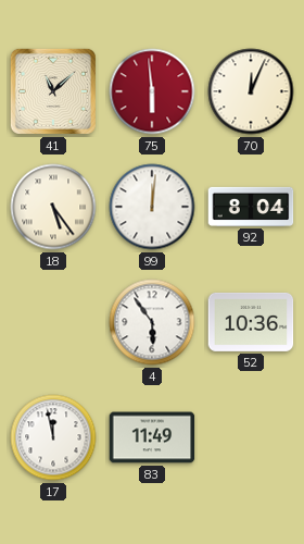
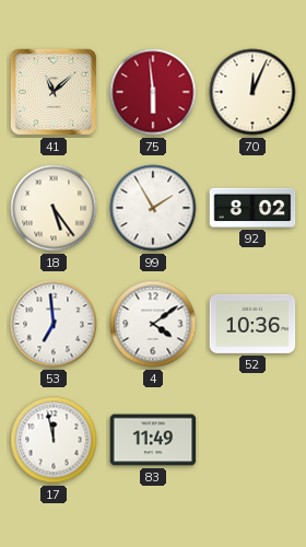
99: 12:01 -> 1:55 (153, 208)
92: 8:04 -> 8:02 (252, 208)
53: none -> 6:59 (54, 324)
4: 5:54 -> 4:09 (153, 324)
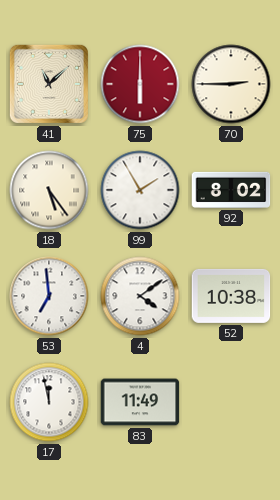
75: 5:59 -> 6:00 (140, 84)
70: 12:04 -> 2:45 (231, 84)
52: 10:36 -> 10:38 (231, 296)
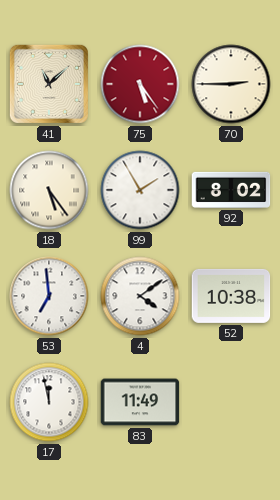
75: 6:00 -> 5:24 (140, 84)
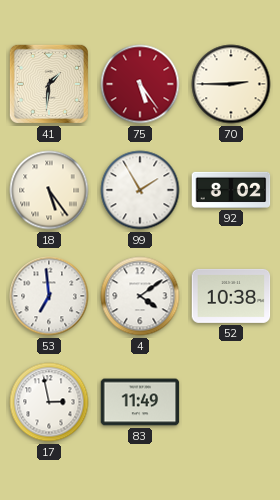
41: 11:08 -> 1:31 (49, 84)
17: 11:58 -> 2:58 (49, 402)
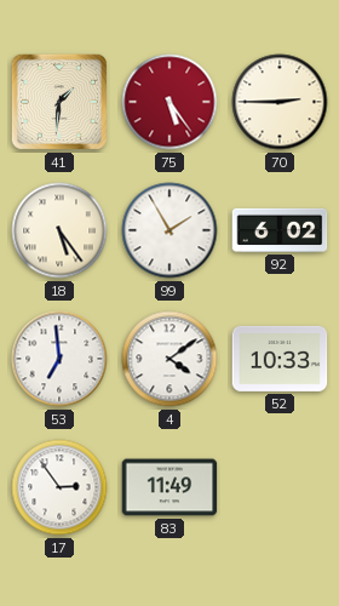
92: 8:02 -> 6:02 (280, 230)
52: 10:38 -> 10:33 (280, 359)
17: 2:58 -> 2:54 (59, 487)
